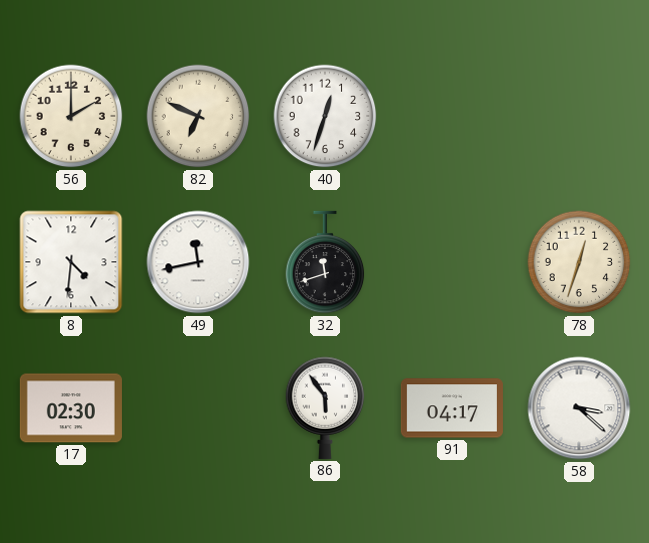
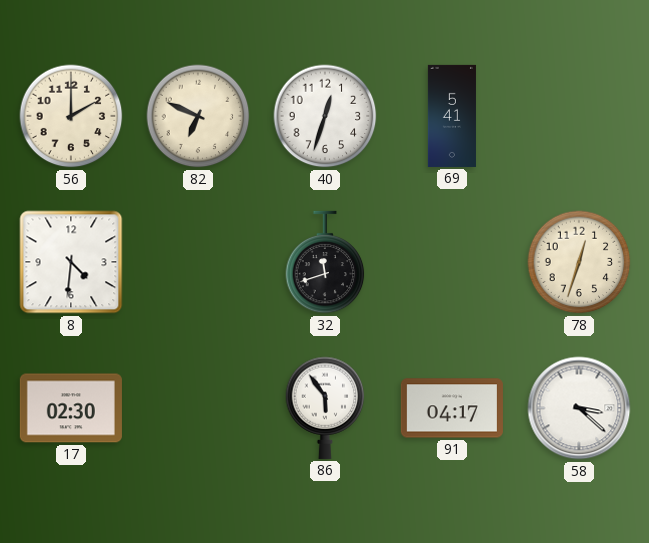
69: none -> 5:41 (452, 116)
49: 11:43 -> none (198, 262)
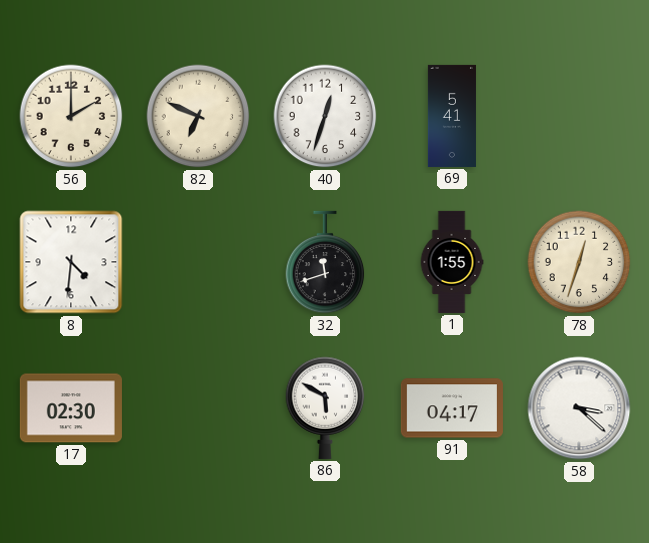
1: none -> 1:55 (452, 262)
86: 5:54 -> 5:50 (325, 408)
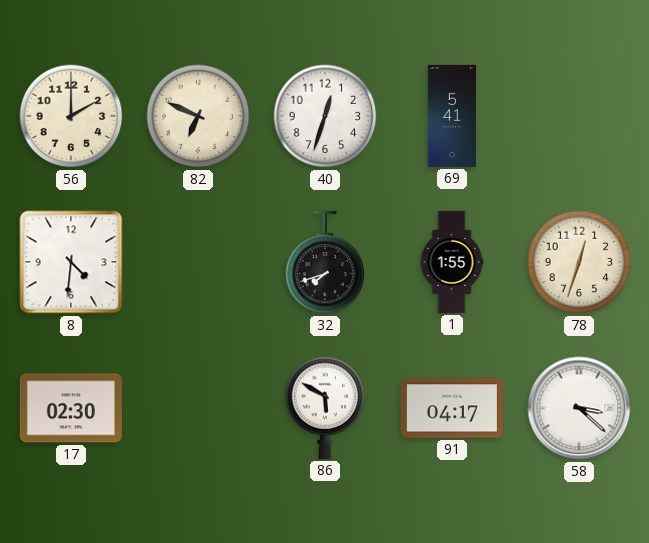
32: 11:42 -> 7:42 (325, 262)
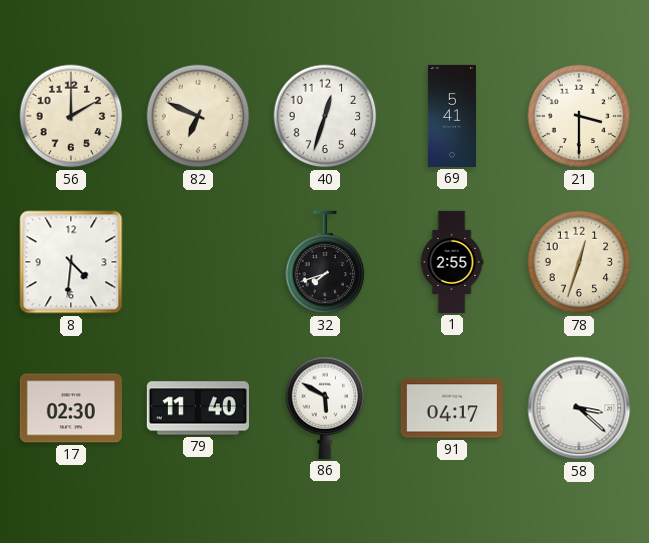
21: none -> 3:30 (579, 116)
1: 1:55 -> 2:55 (452, 262)
79: none -> 11:40 (198, 408)
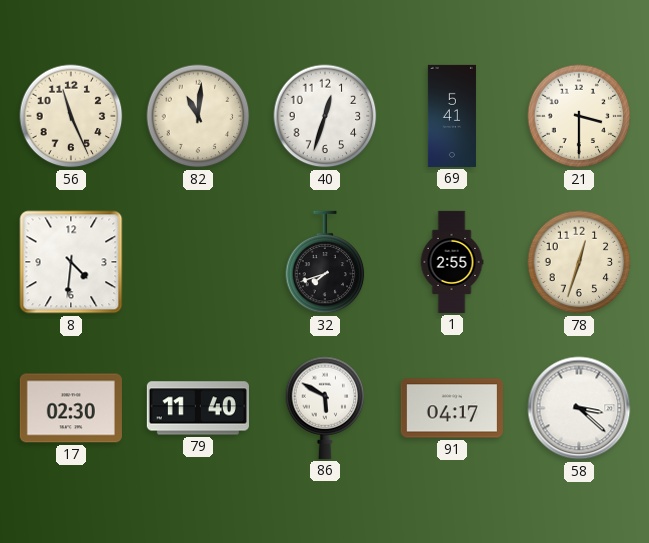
56: 2:00 -> 11:26 (71, 116)
82: 6:49 -> 11:01 (198, 116)
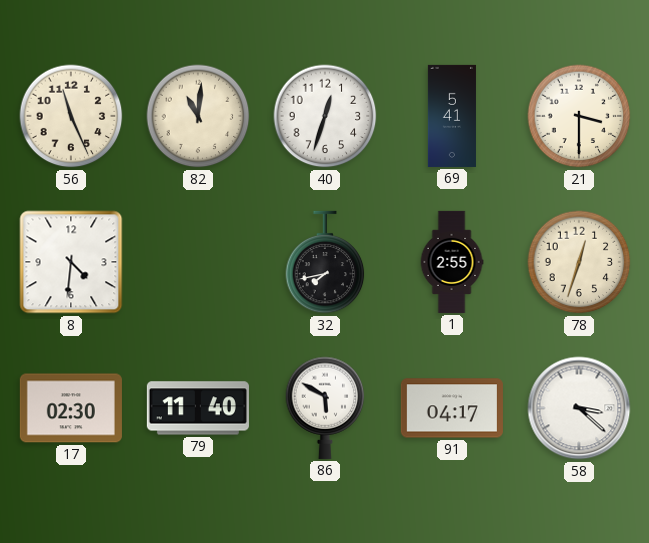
32: 7:42 -> 7:43 (325, 262)
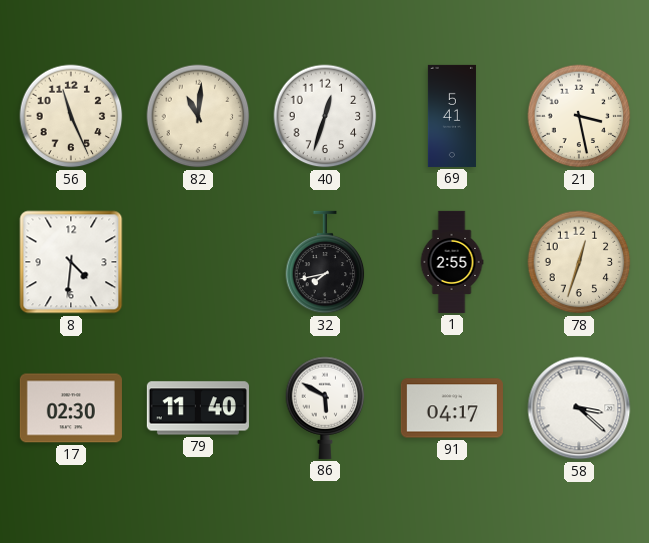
21: 3:30 -> 3:28 (579, 116)
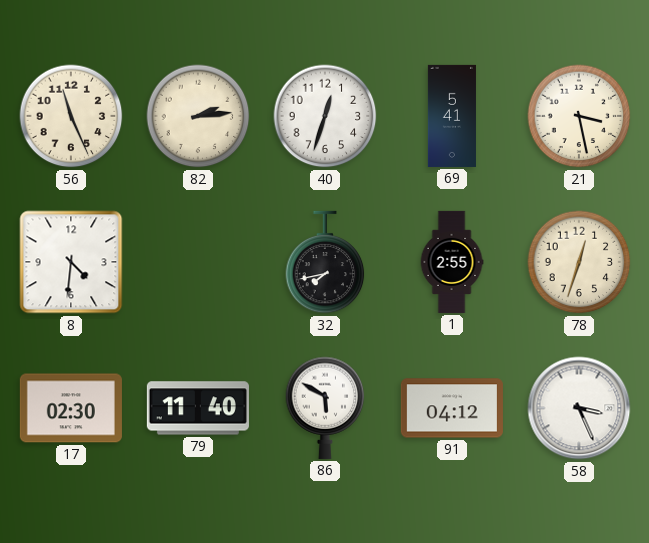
82: 11:01 -> 2:14 (198, 116)
91: 04:17 -> 04:12 (452, 408)
58: 3:22 -> 3:26 (579, 408)
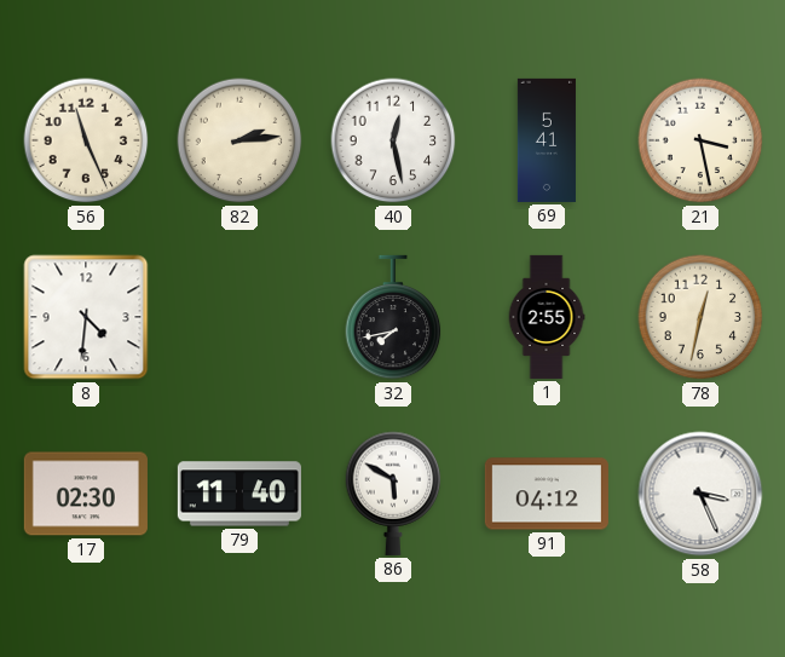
40: 12:33 -> 12:28 (393, 140)
78: 12:33 -> 12:32 (700, 317)
